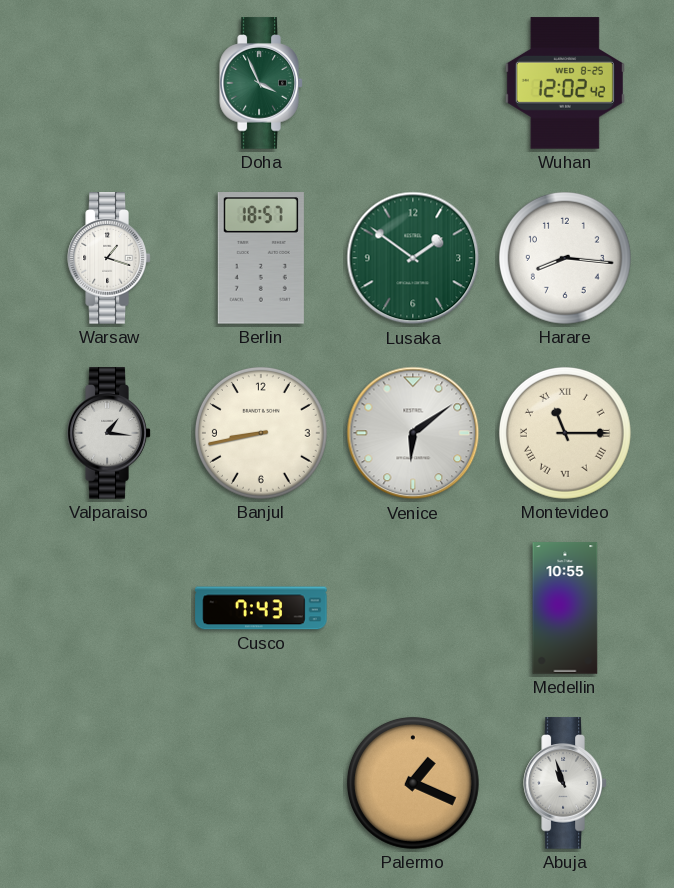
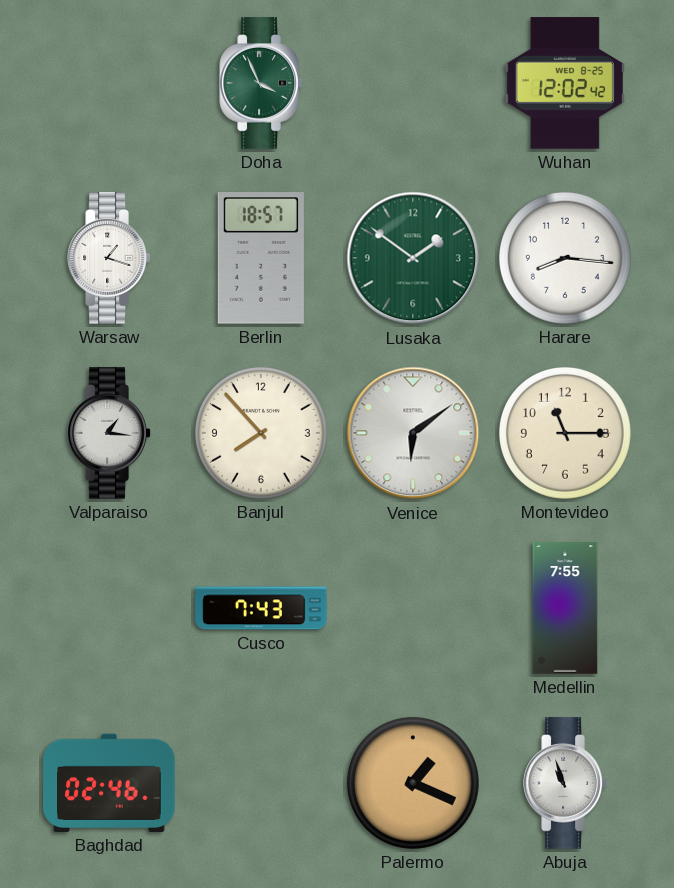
Banjul: 8:43 -> 7:53 (261, 433)
Montevideo numerals: Roman -> Arabic (565, 433)
Medellin: 10:55 -> 7:55 (565, 608)
Baghdad: none -> 02:46 (109, 783)
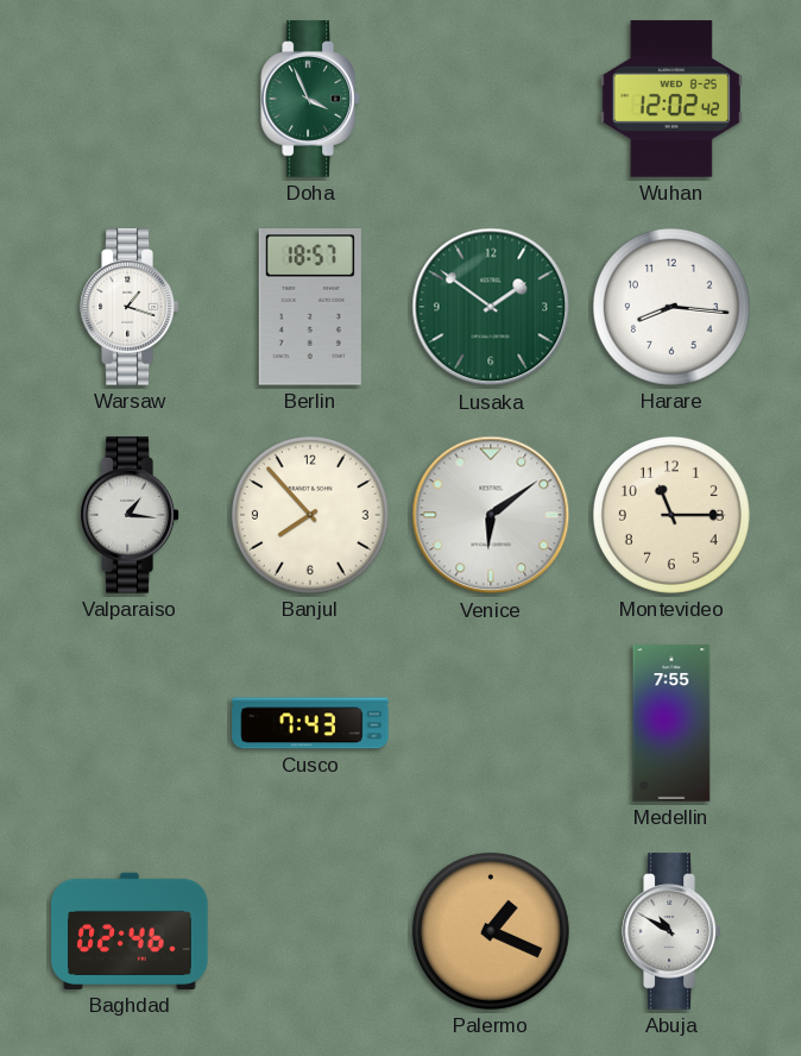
Abuja: 10:57 -> 10:50 (671, 931)
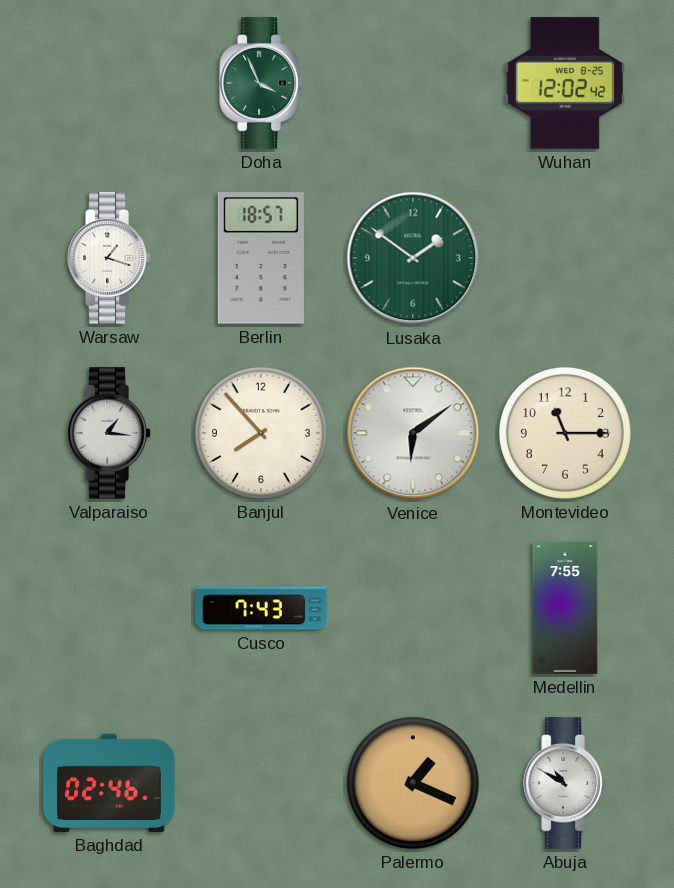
Harare: 8:16 -> none (671, 307)
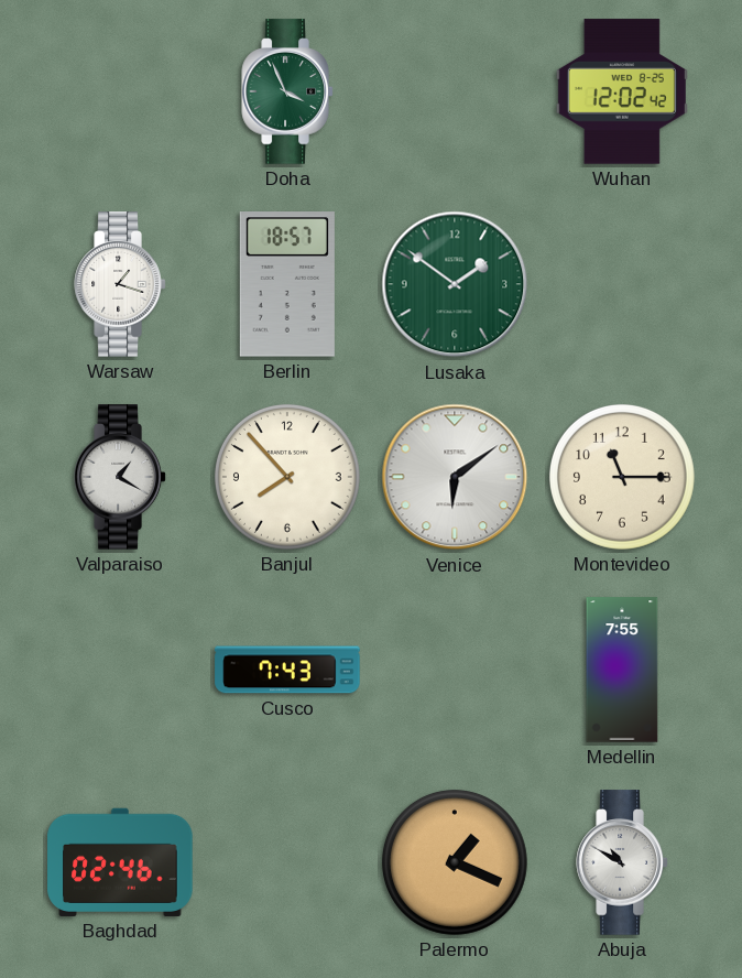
Valparaiso: 1:16 -> 1:20 (120, 477)
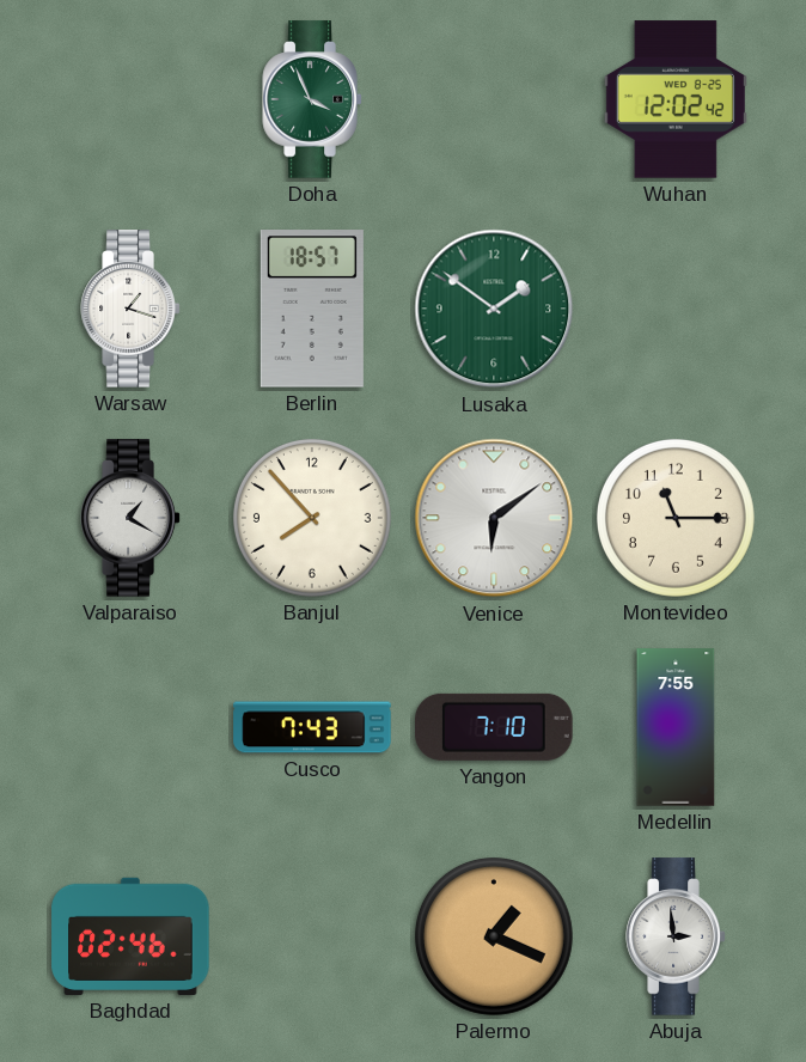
Yangon: none -> 7:10 (494, 727)
Abuja: 10:50 -> 2:59 (676, 936)
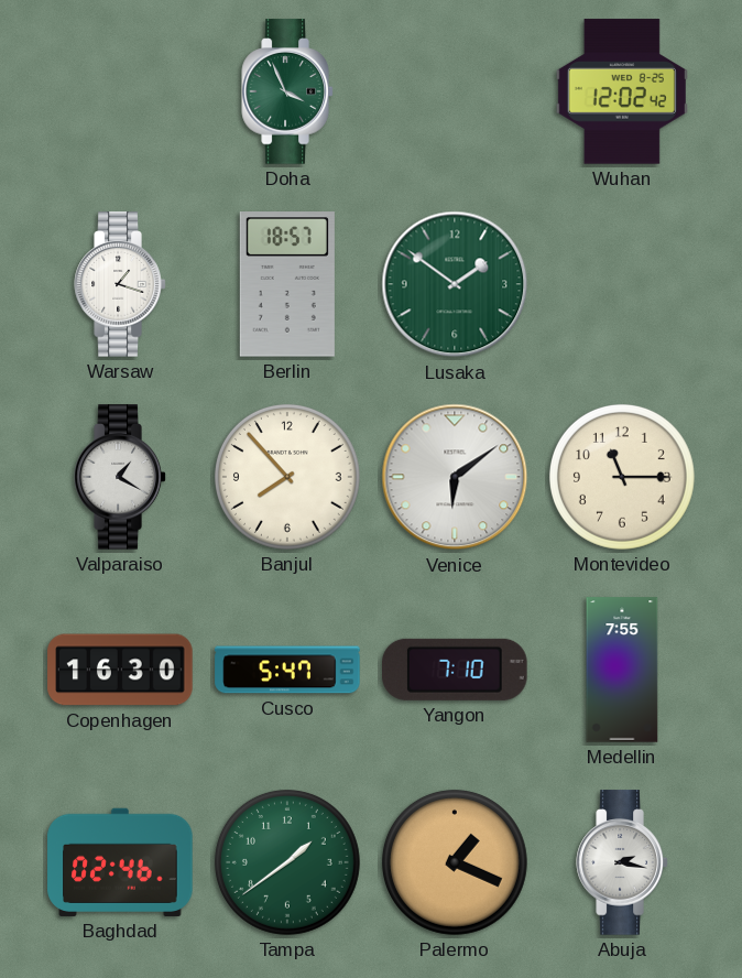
Copenhagen: none -> 16:30 (120, 670)
Cusco: 7:43 -> 5:47 (287, 670)
Tampa: none -> 1:39 (287, 862)
Abuja: 2:59 -> 2:17 (622, 862)
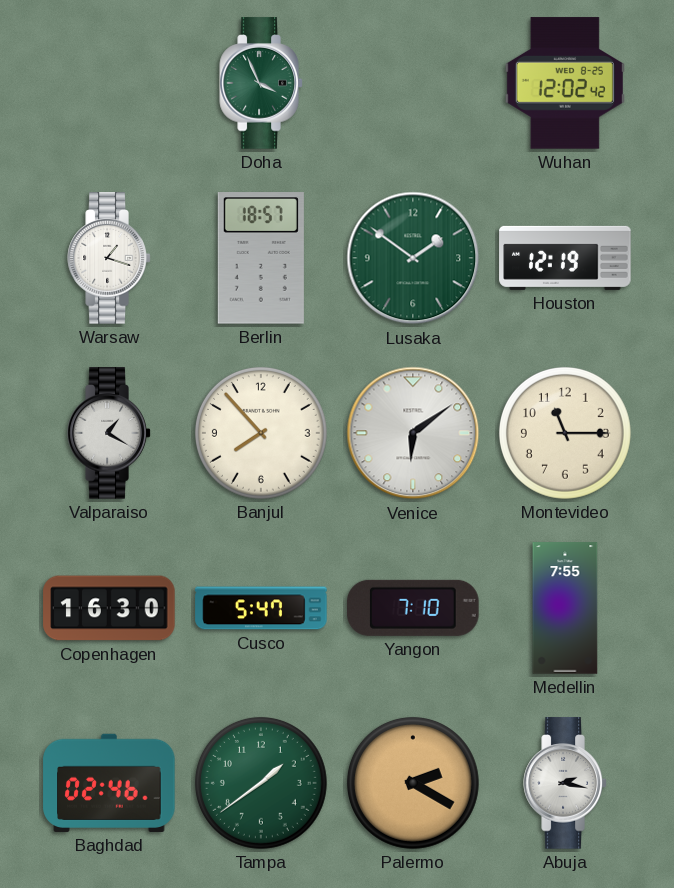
Houston: none -> 12:19 (565, 258)
Palermo: 1:19 -> 2:20 (413, 783)
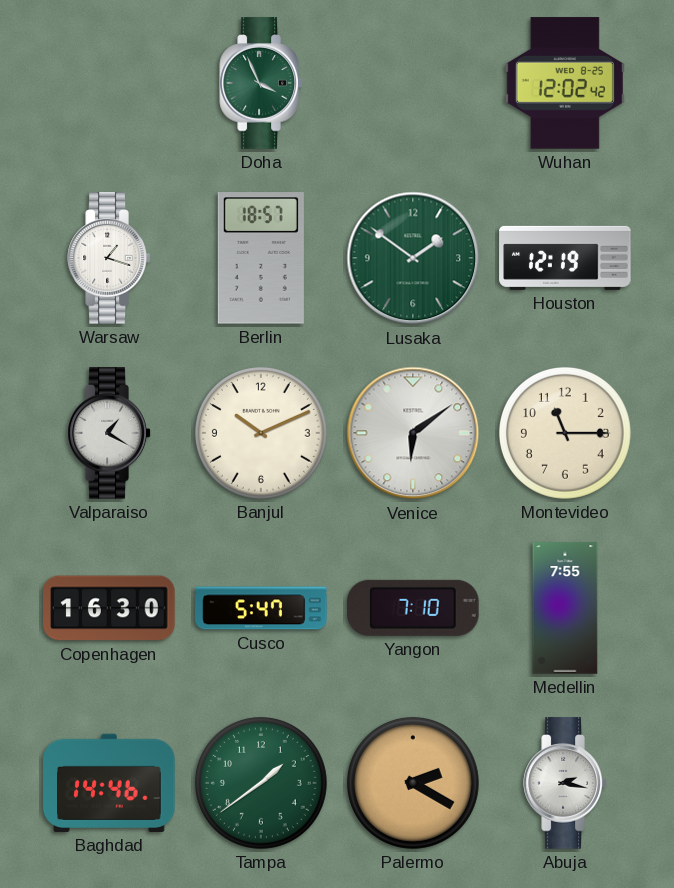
Banjul: 7:53 -> 10:11 (261, 433)
Baghdad: 02:46 -> 14:46 (109, 783)
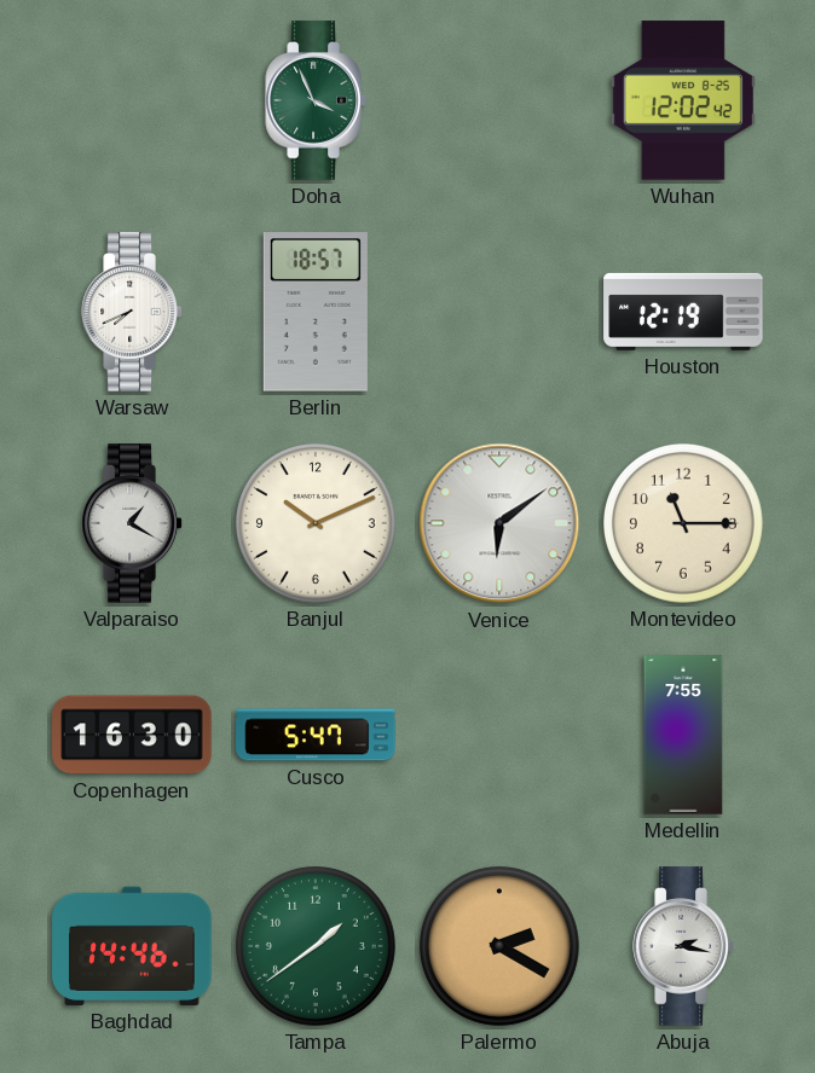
Warsaw: 1:18 -> 7:41 (132, 312)
Lusaka: 1:51 -> none (413, 258)
Yangon: 7:10 -> none (413, 608)
